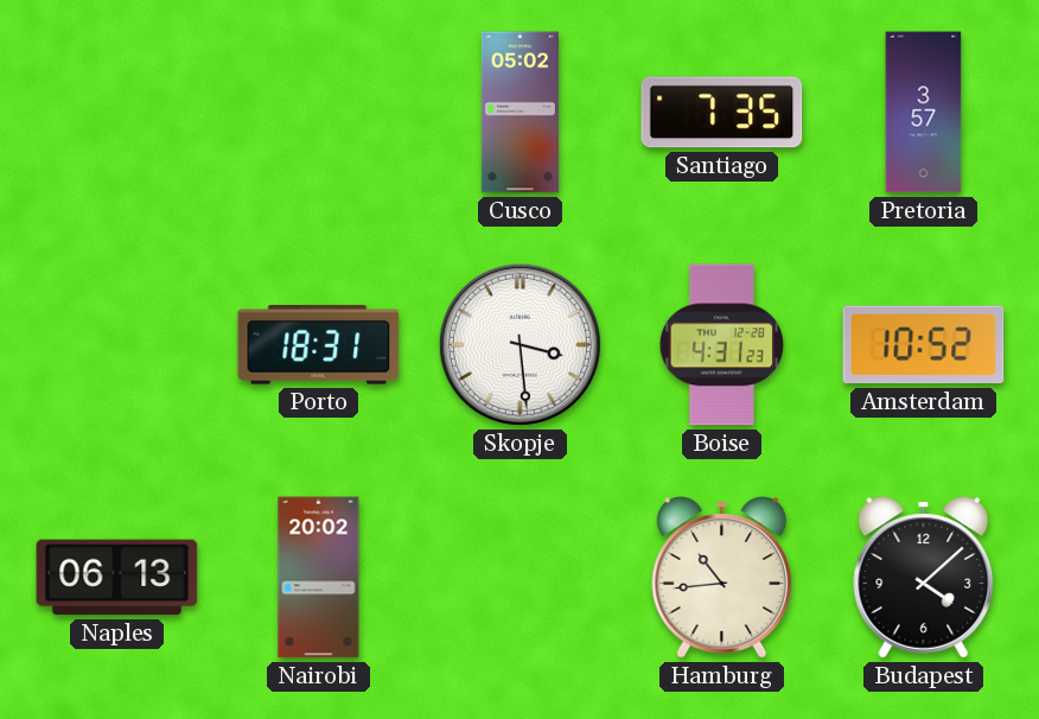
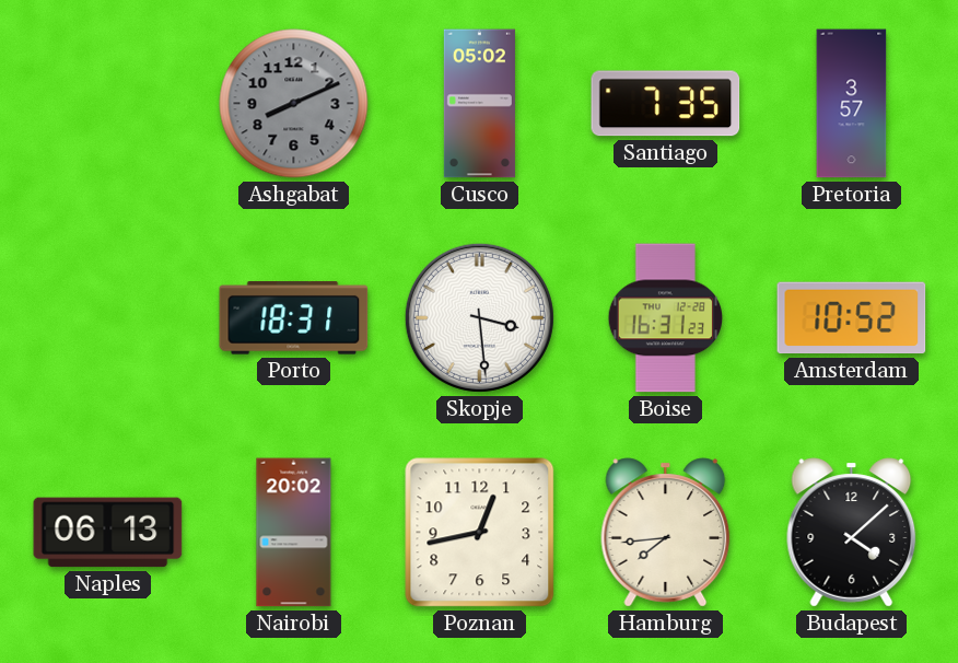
Ashgabat: none -> 8:11 (294, 104)
Boise: 4:31 -> 16:31 (666, 318)
Poznan: none -> 12:43 (480, 533)
Hamburg: 10:44 -> 7:44 (666, 533)
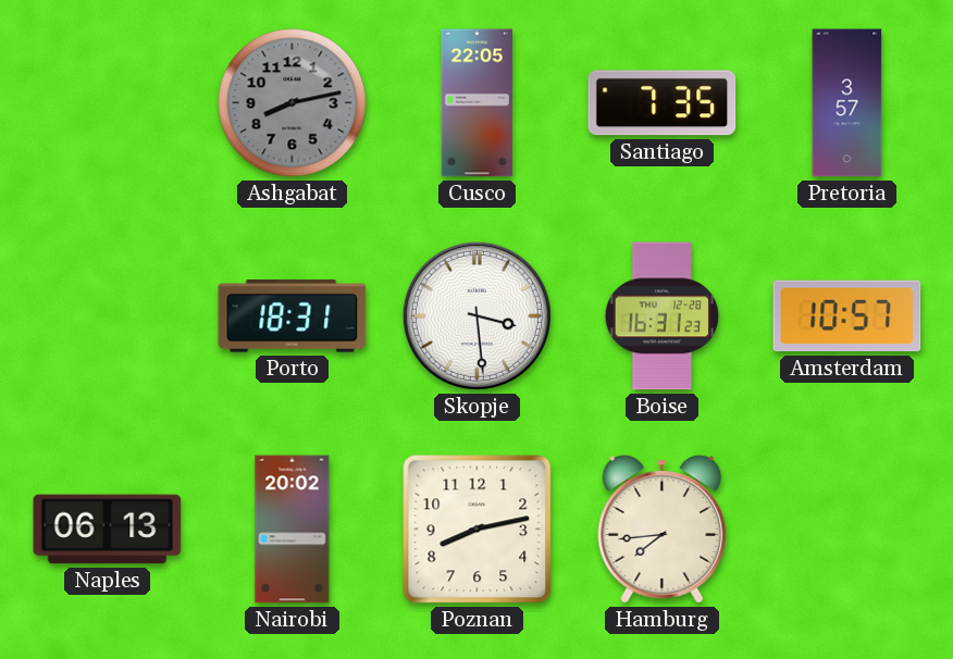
Ashgabat: 8:11 -> 8:13 (293, 103)
Cusco: 05:02 -> 22:05 (477, 103)
Amsterdam: 10:52 -> 10:57 (847, 316)
Poznan: 12:43 -> 8:13 (478, 530)
Budapest: 4:08 -> none (852, 533)
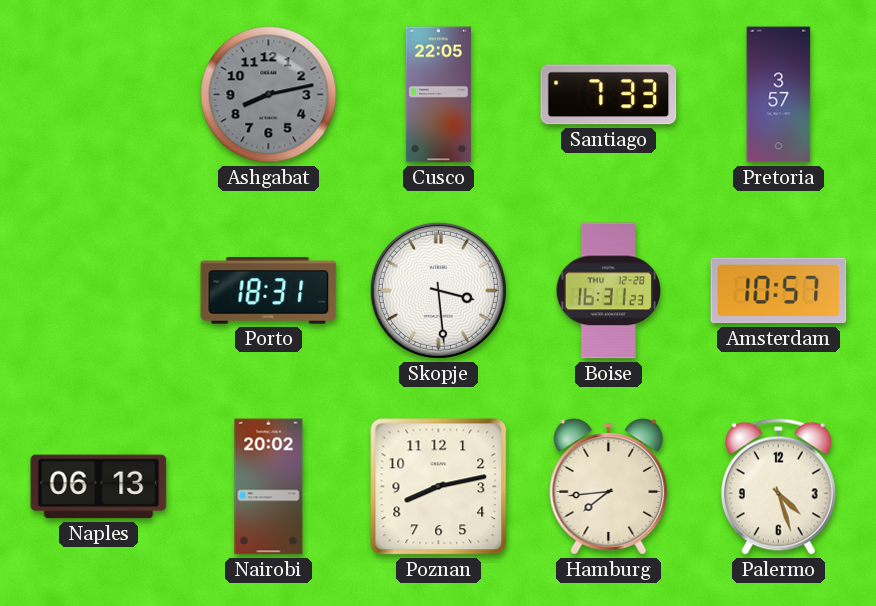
Santiago: 7:35 -> 7:33 (609, 95)
Palermo: none -> 4:27 (778, 486)
